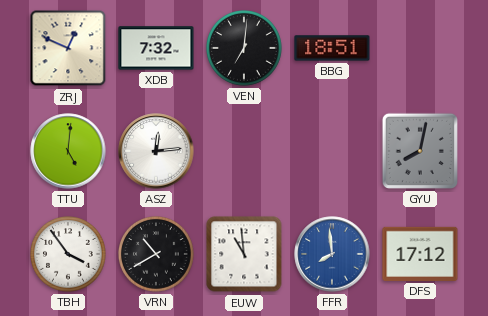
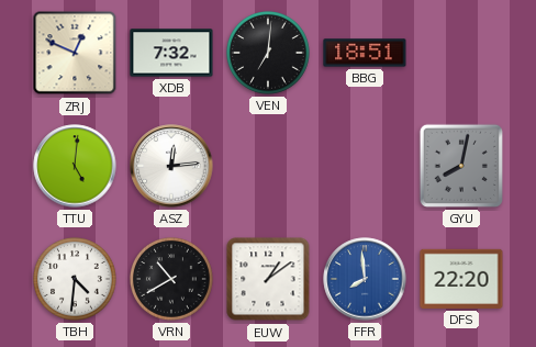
TBH: 3:54 -> 4:31 (76, 280)
EUW: 10:59 -> 1:09 (268, 279)
DFS: 17:12 -> 22:20 (461, 279)
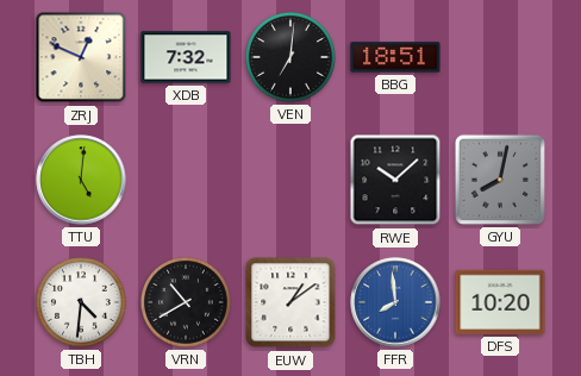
ASZ: 12:14 -> none (171, 166)
RWE: none -> 10:08 (395, 180)
DFS: 22:20 -> 10:20 (500, 302)
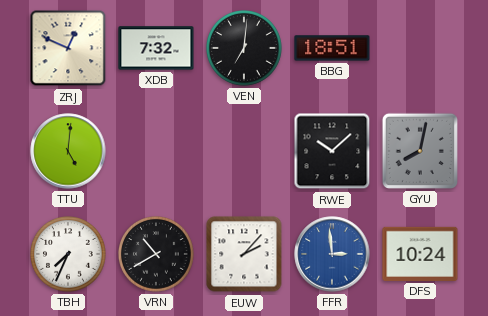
TBH: 4:31 -> 7:34 (69, 255)
EUW: 1:09 -> 2:07 (244, 254)
FFR: 7:59 -> 2:59 (332, 254)
DFS: 10:20 -> 10:24 (420, 254)
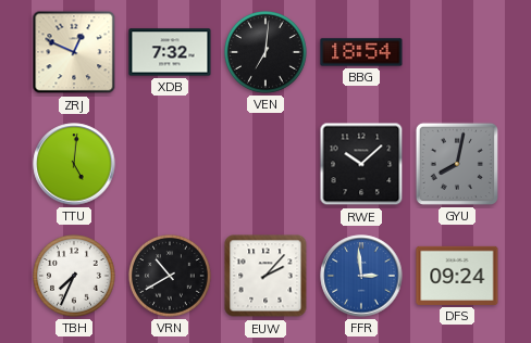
BBG: 18:51 -> 18:54 (361, 52)
DFS: 10:24 -> 09:24 (457, 276)
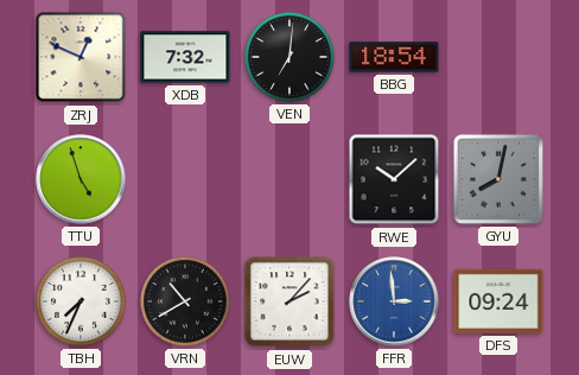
TTU: 5:01 -> 4:57 (81, 179)
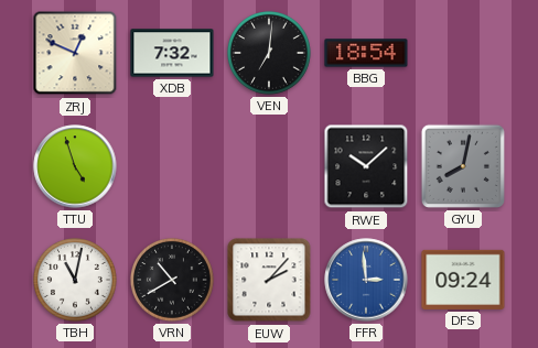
TBH: 7:34 -> 11:02 (76, 281)
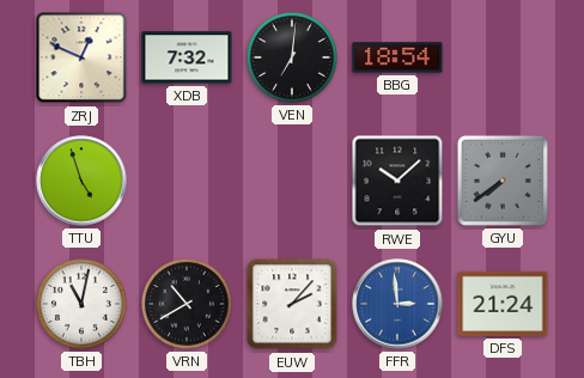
GYU: 8:02 -> 7:39 (503, 181)
DFS: 09:24 -> 21:24 (503, 304)
